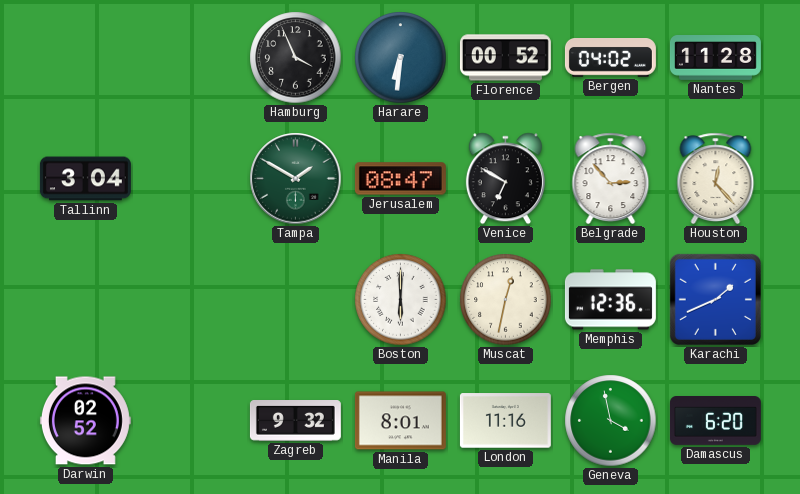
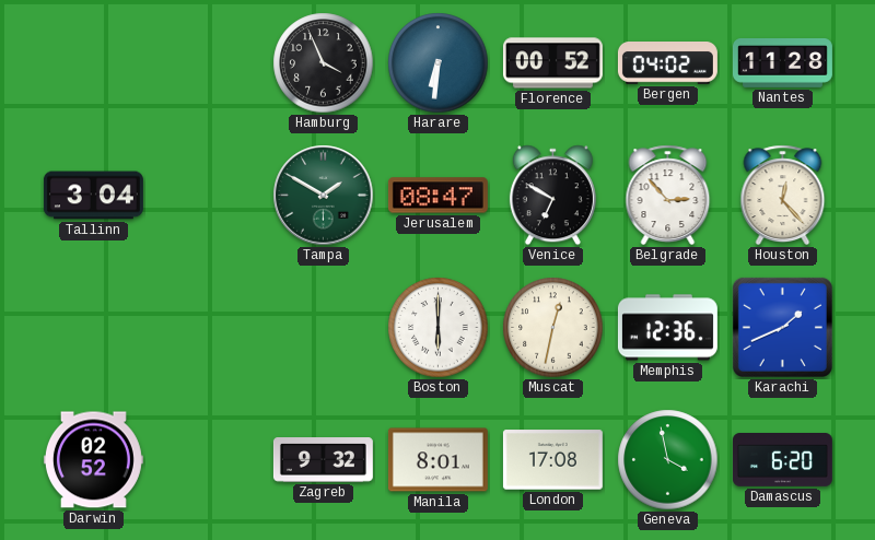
London: 11:16 -> 17:08 (552, 460)
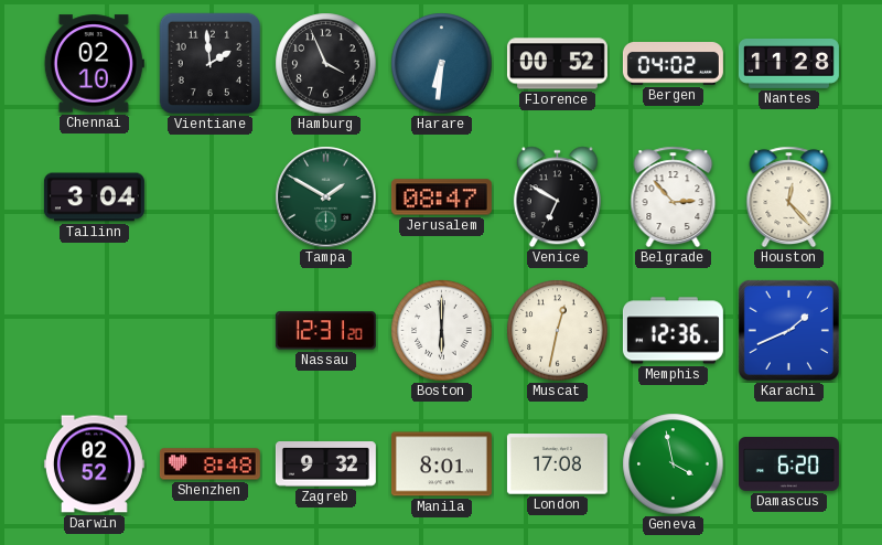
Chennai: none -> 02:10 (94, 64)
Vientiane: none -> 1:59 (211, 64)
Nassau: none -> 12:31 (325, 331)
Shenzhen: none -> 8:48 (209, 464)
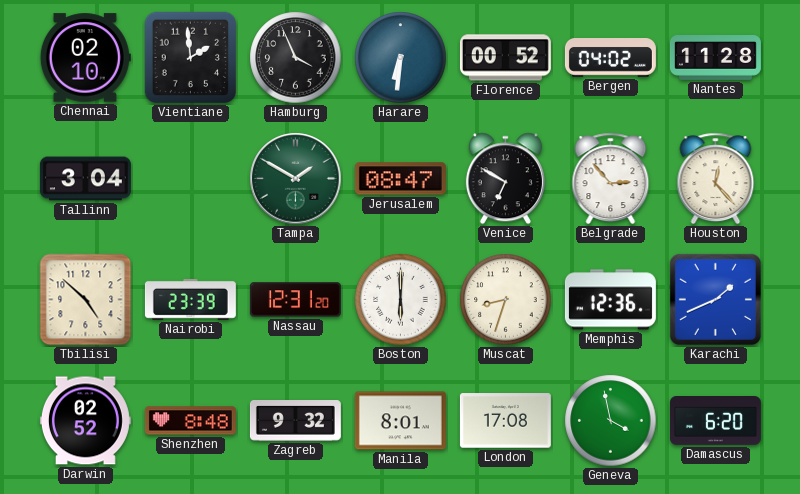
Tbilisi: none -> 4:52 (86, 300)
Nairobi: none -> 23:39 (190, 299)
Muscat: 12:32 -> 8:33 (506, 300)
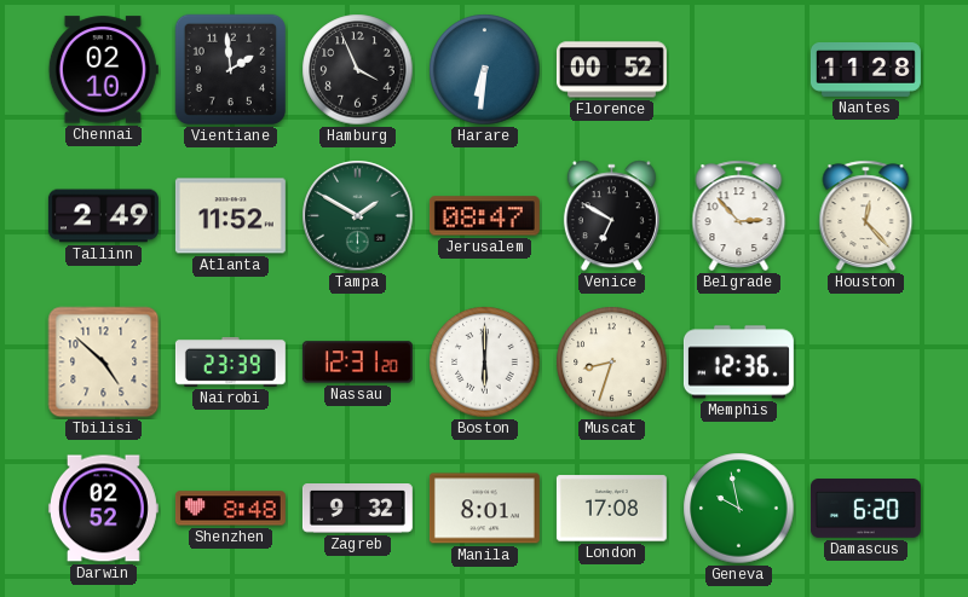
Bergen: 04:02 -> none (610, 58)
Tallinn: 3:04 -> 2:49 (103, 216)
Atlanta: none -> 11:52 (230, 216)
Karachi: 1:41 -> none (715, 299)
Geneva: 3:58 -> 9:58 (739, 509)
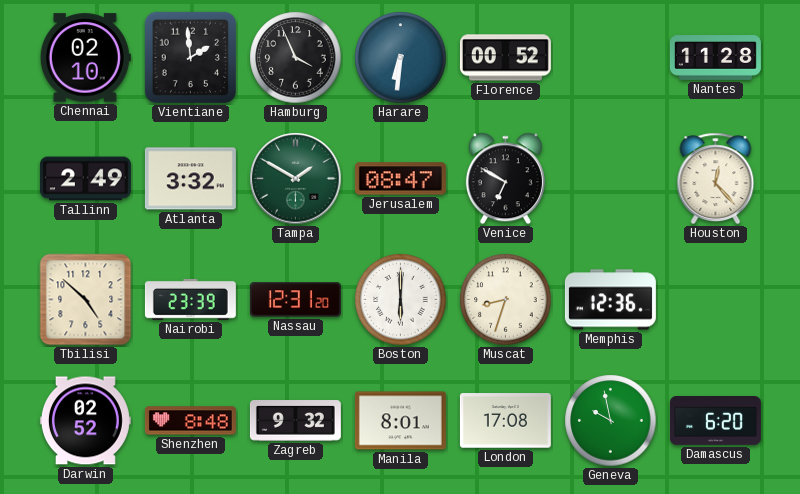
Atlanta: 11:52 -> 3:32 (190, 179)
Belgrade: 2:53 -> none (739, 216)
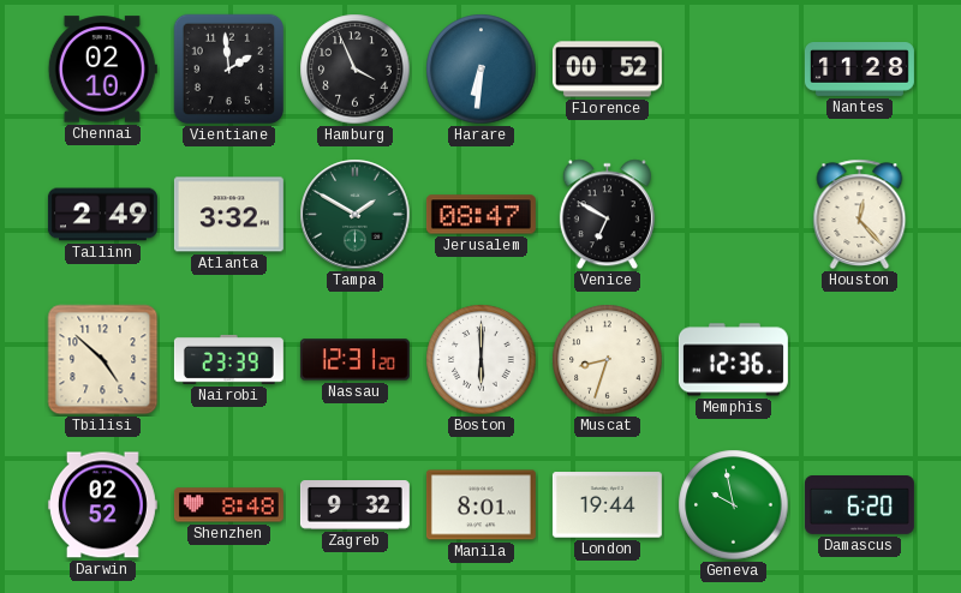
London: 17:08 -> 19:44 (607, 505)
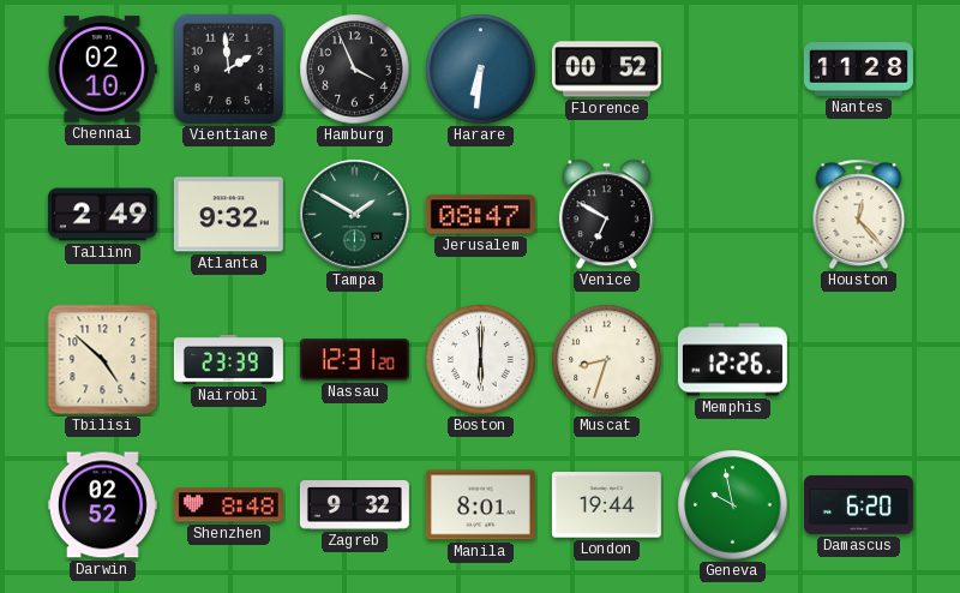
Atlanta: 3:32 -> 9:32 (228, 215)
Memphis: 12:36 -> 12:26 (732, 360)
